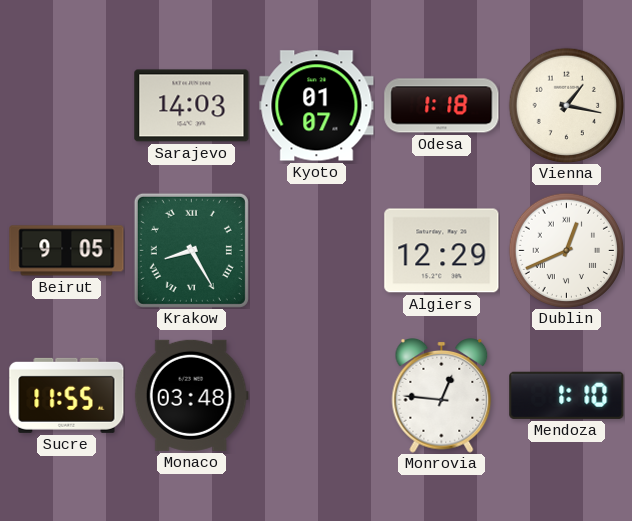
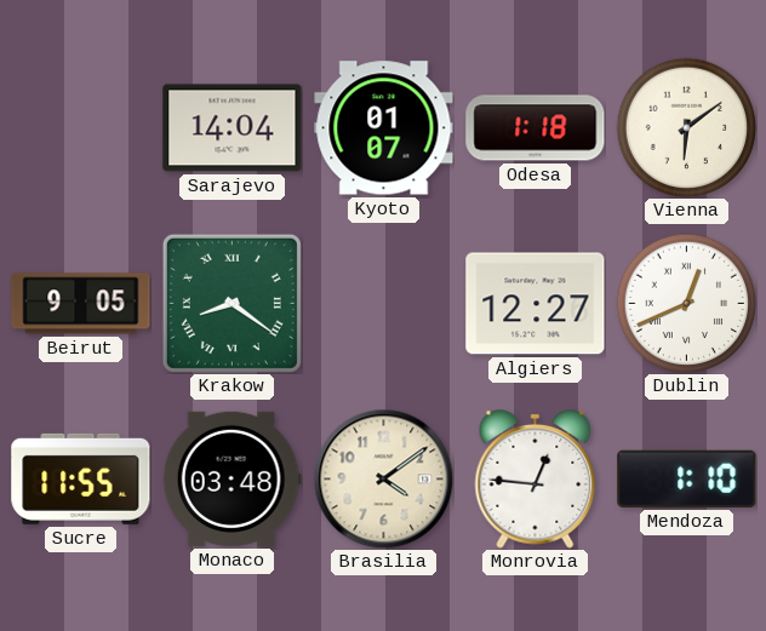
Sarajevo: 14:03 -> 14:04 (233, 128)
Vienna: 1:17 -> 6:09 (686, 127)
Krakow: 8:25 -> 8:21 (231, 303)
Algiers: 12:29 -> 12:27 (536, 304)
Brasilia: none -> 4:09 (383, 478)
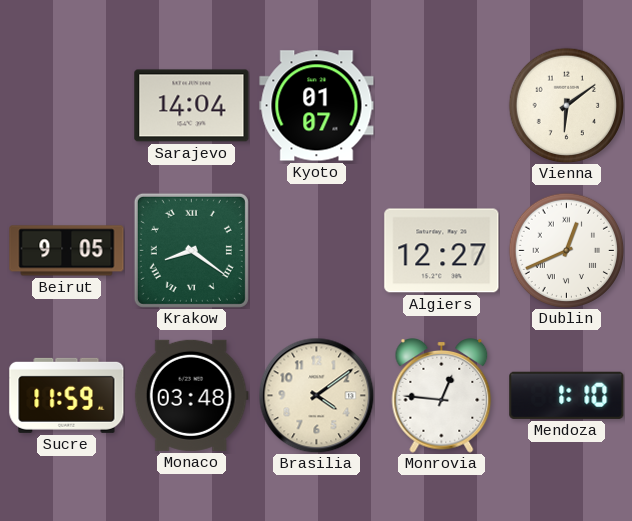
Odesa: 1:18 -> none (536, 128)
Sucre: 11:55 -> 11:59 (67, 395)
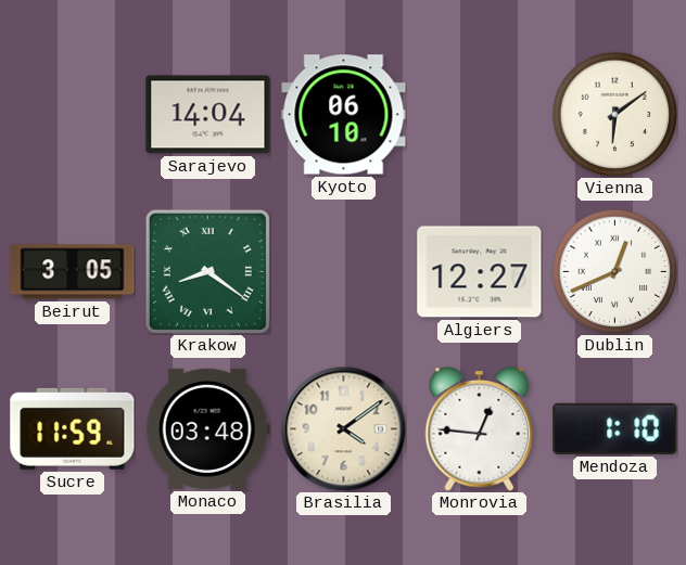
Kyoto: 01:07 -> 06:10 (344, 115)
Beirut: 9:05 -> 3:05 (73, 272)
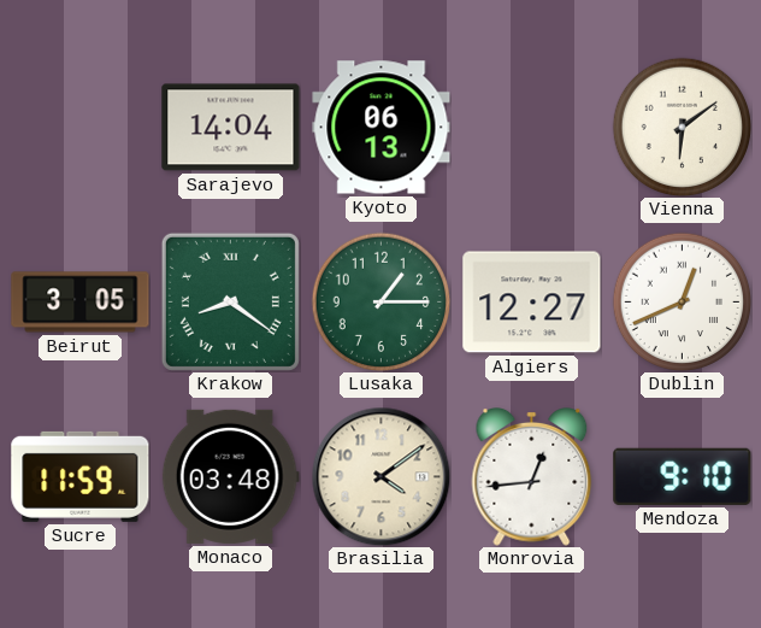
Kyoto: 06:10 -> 06:13 (382, 128)
Lusaka: none -> 1:15 (380, 301)
Monrovia: 12:46 -> 12:44 (532, 477)
Mendoza: 1:10 -> 9:10 (683, 476)
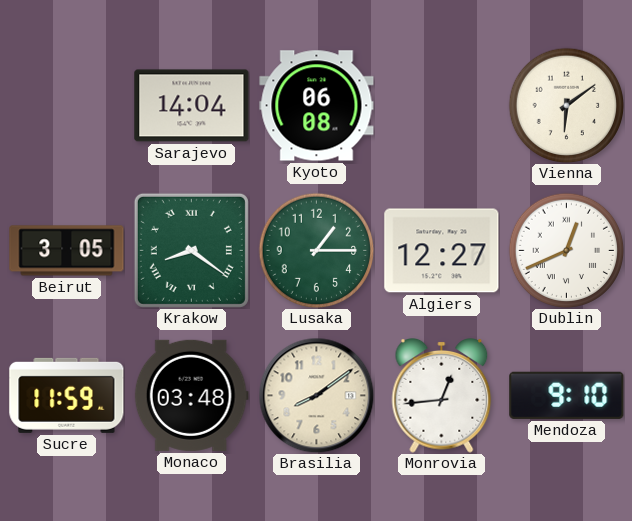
Kyoto: 06:13 -> 06:08 (317, 106)
Brasilia: 4:09 -> 8:09 (316, 395)
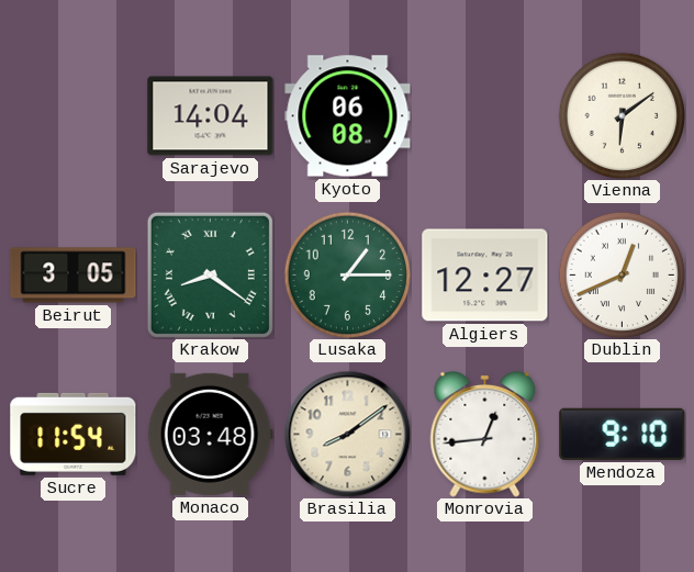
Sucre: 11:59 -> 11:54 (74, 434)
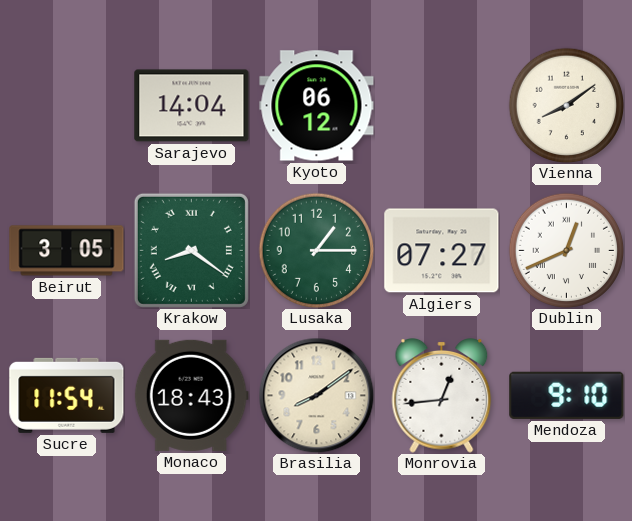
Kyoto: 06:08 -> 06:12 (317, 106)
Vienna: 6:09 -> 8:09 (566, 105)
Algiers: 12:27 -> 07:27 (442, 251)
Monaco: 03:48 -> 18:43 (191, 395)
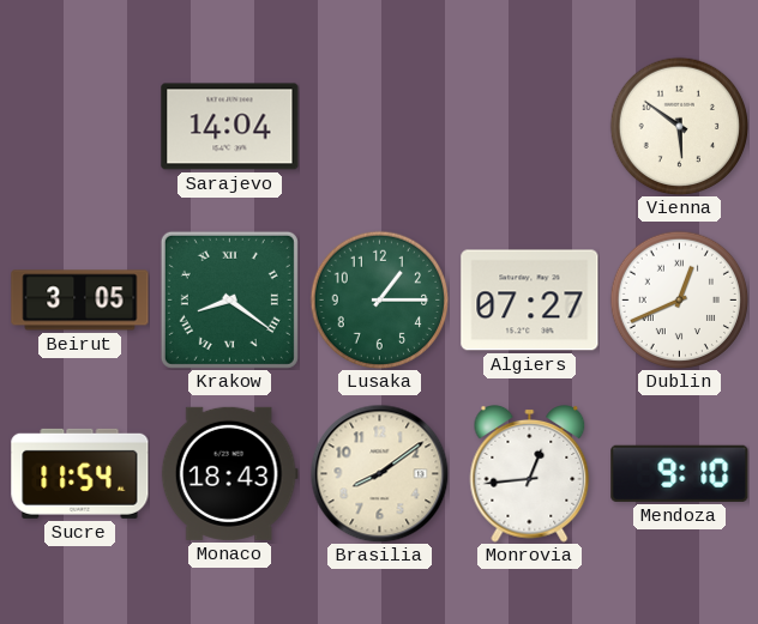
Kyoto: 06:12 -> none (317, 106)
Vienna: 8:09 -> 5:51 (679, 126)
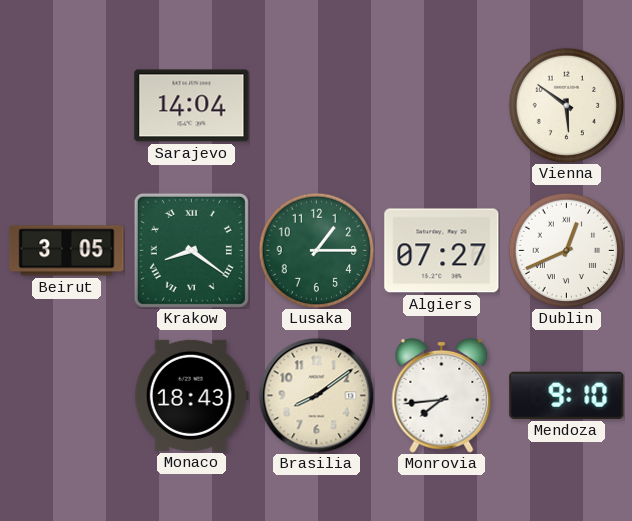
Sucre: 11:54 -> none (80, 473)
Monrovia: 12:44 -> 7:44 (442, 396)
